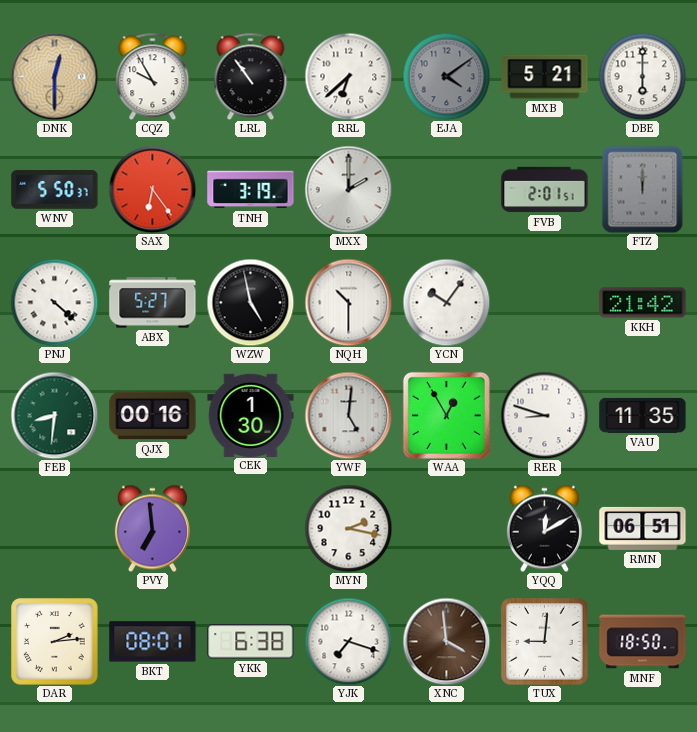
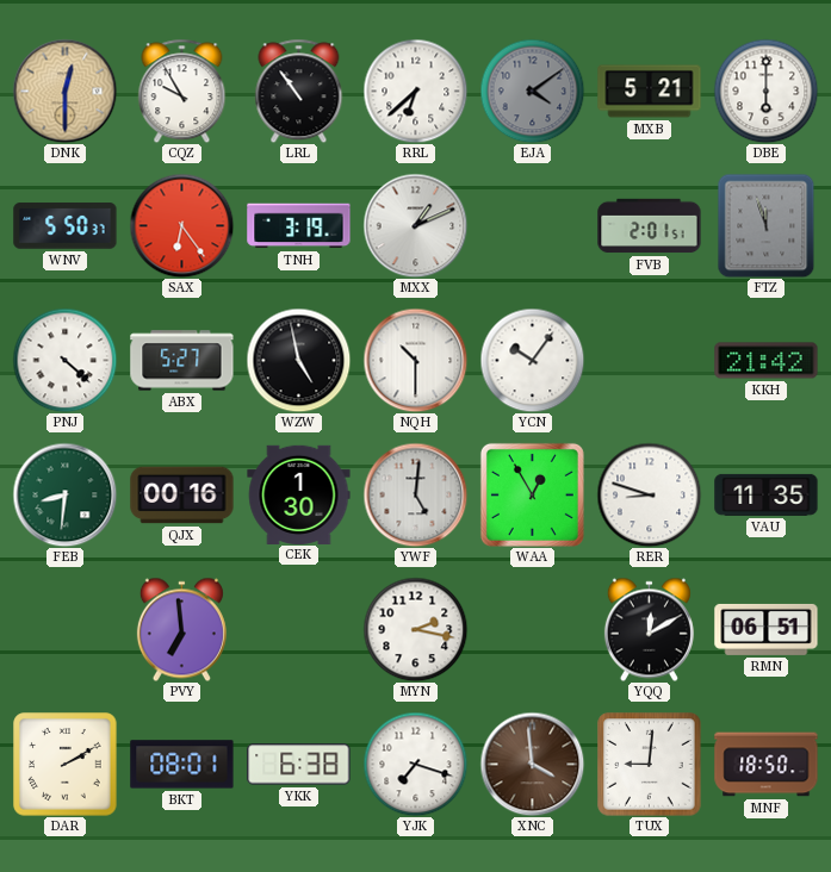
MXX: 2:00 -> 1:11 (415, 225)
FTZ: 12:00 -> 11:57 (767, 225)
DAR: 2:14 -> 2:10 (66, 765)
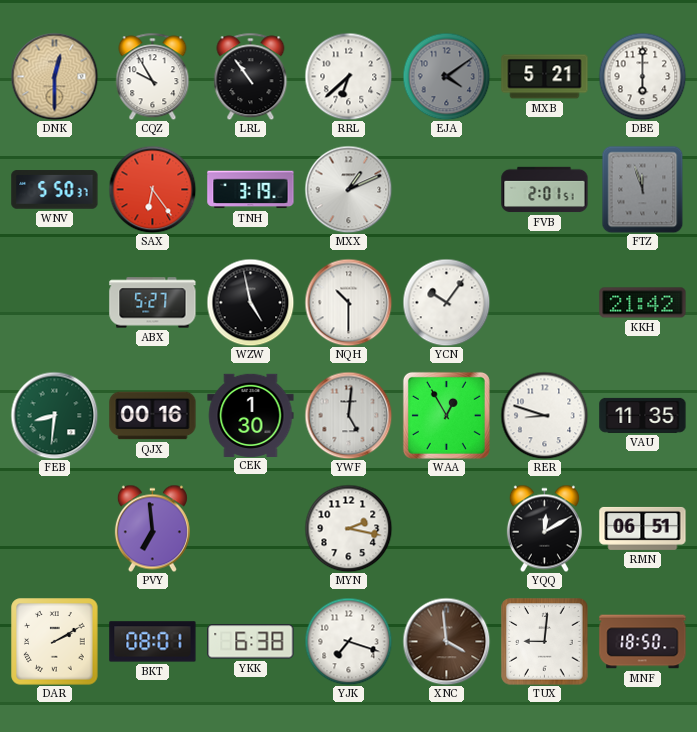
PNJ: 4:22 -> none (64, 360)
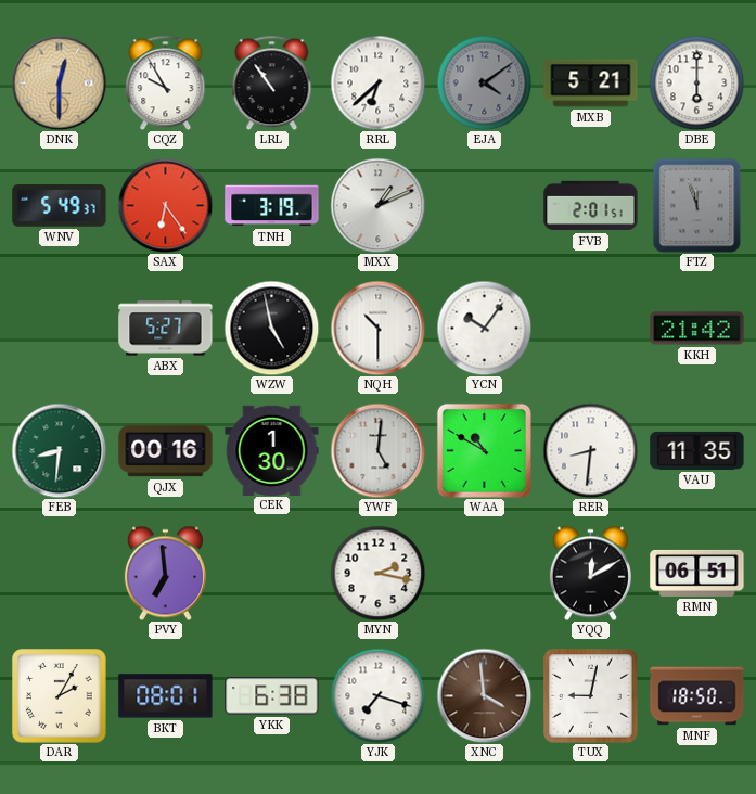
WNV: 5:50 -> 5:49 (60, 206)
WAA: 12:55 -> 10:50 (484, 450)
RER: 8:48 -> 8:31 (590, 450)
DAR: 2:10 -> 2:05 (60, 696)
TUX: 9:01 -> 9:02 (591, 696)
